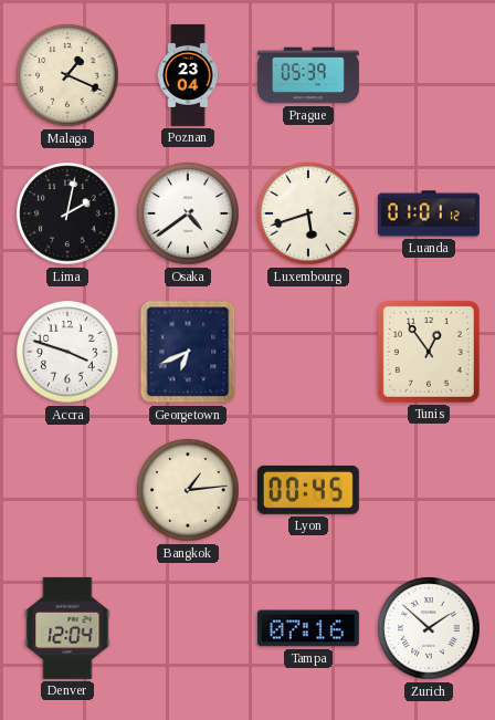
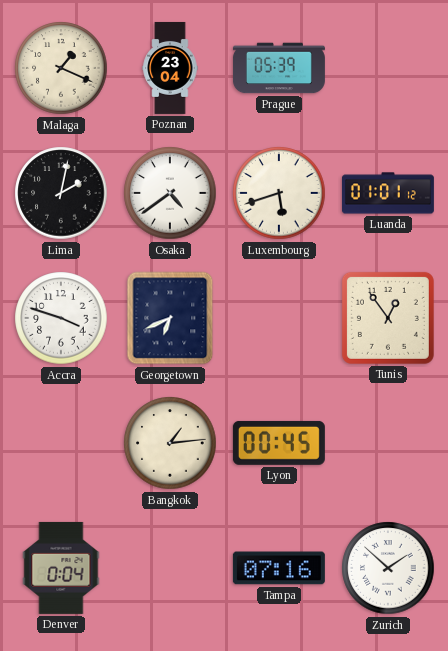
Denver: 12:04 -> 0:04 (61, 568)
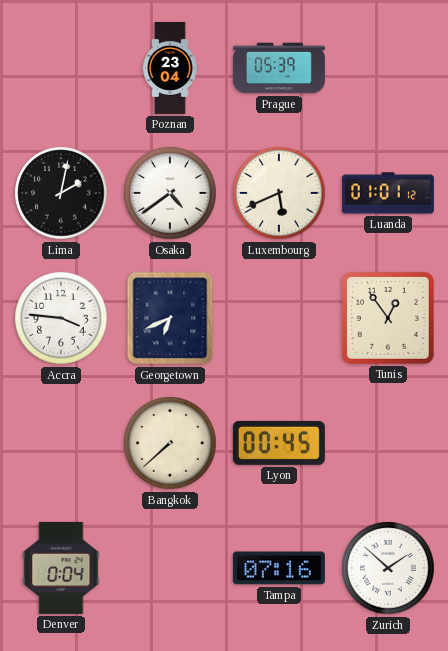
Malaga: 1:19 -> none (61, 68)
Luxembourg: 5:42 -> 5:41 (279, 193)
Accra: 3:48 -> 3:46 (61, 318)
Bangkok: 1:14 -> 7:38 (170, 443)
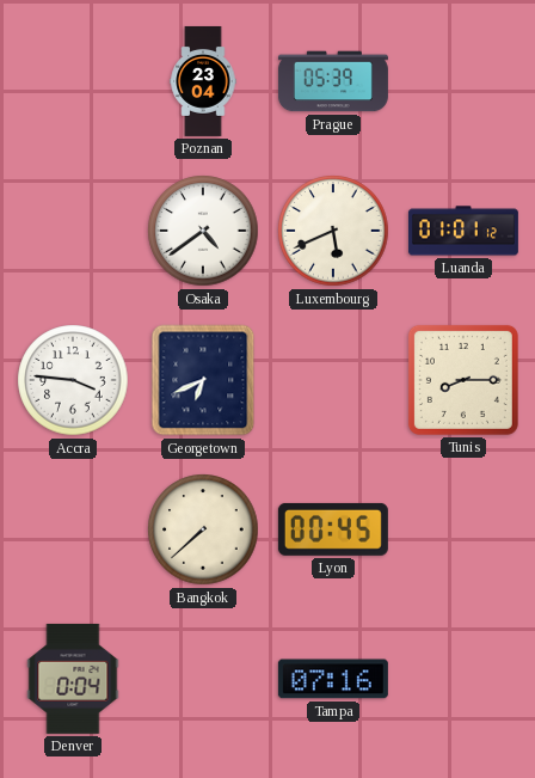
Lima: 2:02 -> none (61, 193)
Tunis: 12:54 -> 8:15 (463, 380)
Zurich: 1:52 -> none (388, 568)
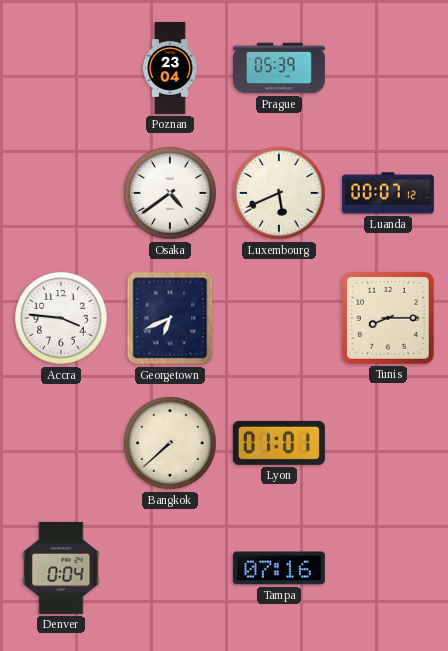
Luanda: 01:01 -> 00:07 (388, 193)
Lyon: 00:45 -> 01:01 (279, 443)
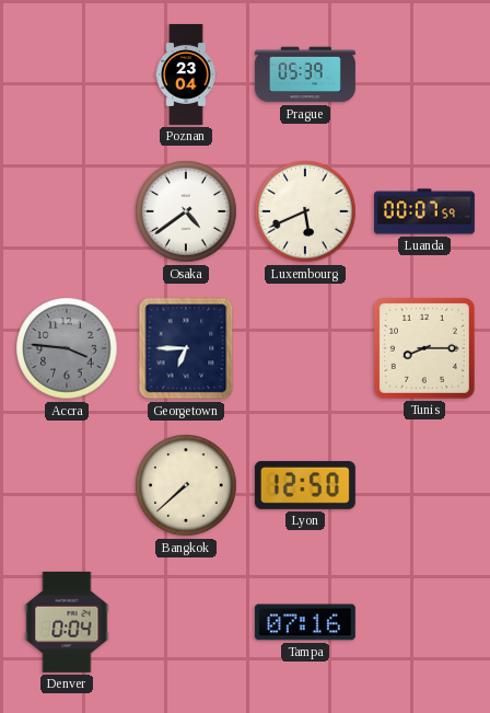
Luanda: 00:07:12 -> 00:07:59 (424, 211)
Accra dial: white -> grey (67, 348)
Georgetown: 6:41 -> 6:45 (186, 348)
Lyon: 01:01 -> 12:50 (305, 485)
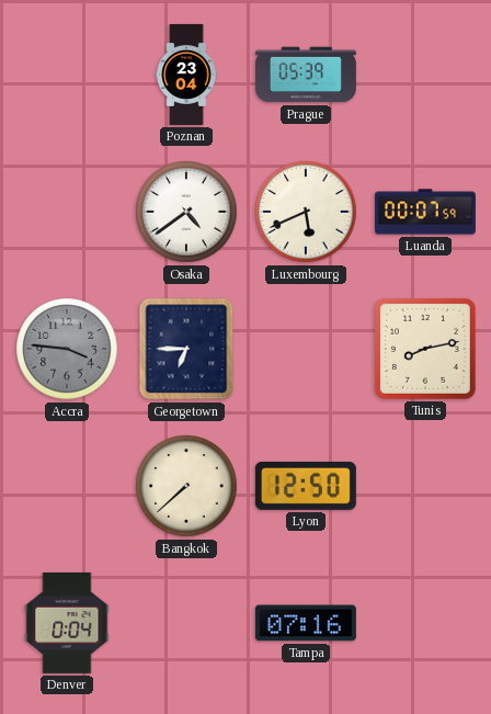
Tunis: 8:15 -> 8:13 (425, 349)
